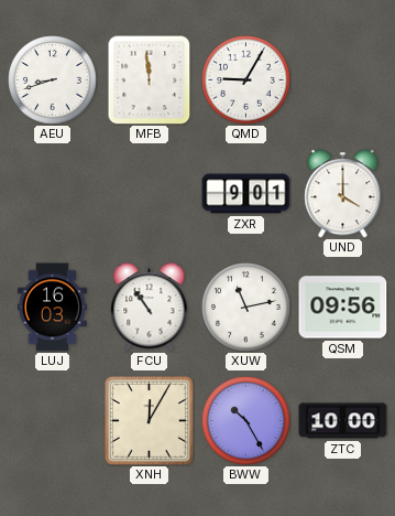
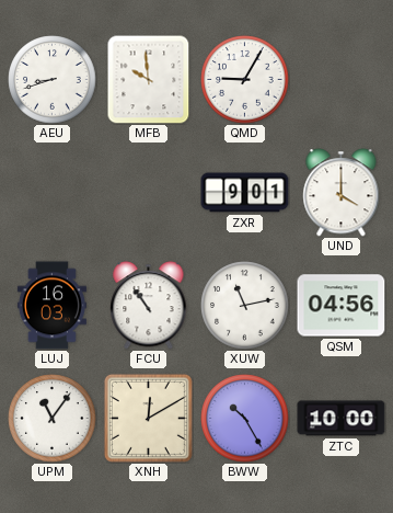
MFB: 11:59 -> 9:59 (149, 79)
QSM: 09:56 -> 04:56 (342, 306)
UPM: none -> 11:06 (53, 419)
XNH: 12:05 -> 12:10 (148, 418)
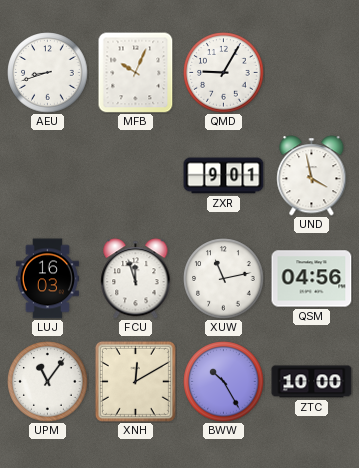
MFB: 9:59 -> 10:04 (136, 72)
UND: 4:00 -> 3:58 (312, 176)
FCU: 10:54 -> 11:57 (136, 279)
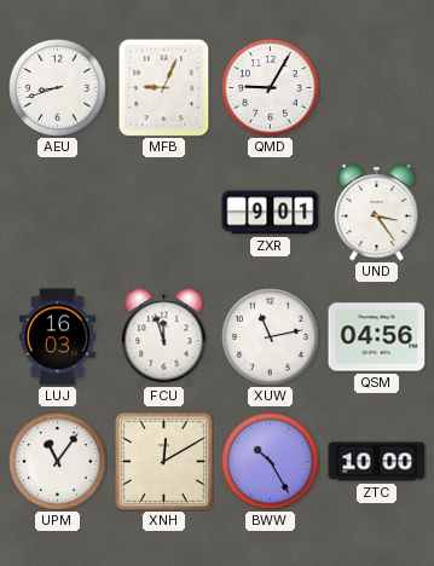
MFB: 10:04 -> 9:04 (164, 87)
UND: 3:58 -> 3:24 (377, 213)
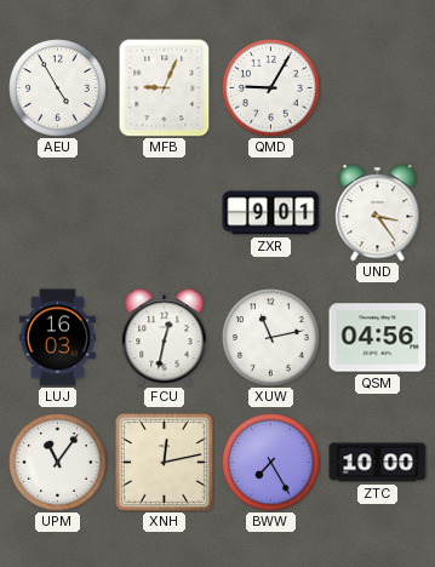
AEU: 8:42 -> 4:55 (58, 88)
FCU: 11:57 -> 12:32 (165, 338)
XNH: 12:10 -> 12:13 (164, 462)
BWW: 10:25 -> 7:25 (271, 463)
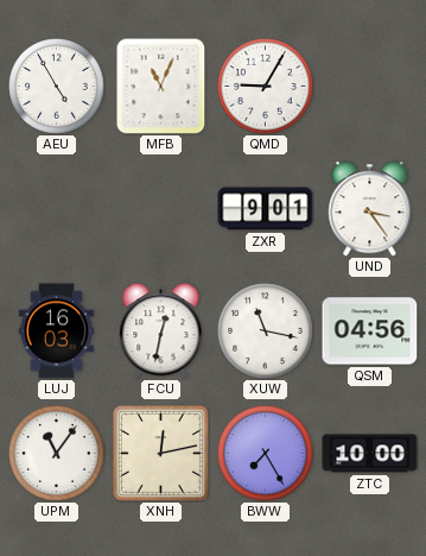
MFB: 9:04 -> 11:04 (161, 86)
XUW: 11:13 -> 11:17 (266, 331)
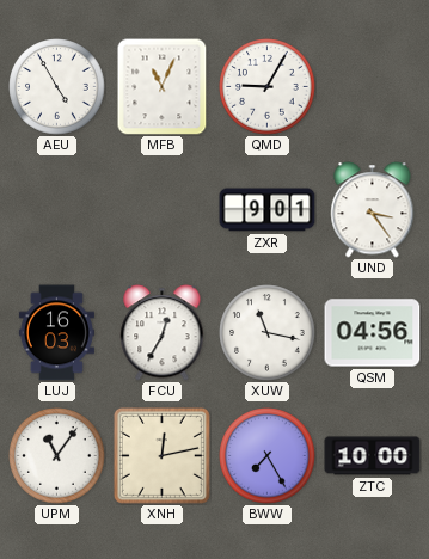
FCU: 12:32 -> 12:35 (163, 333)
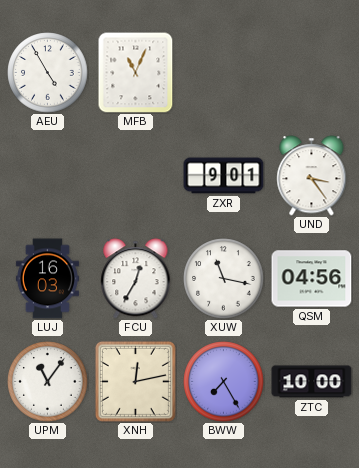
QMD: 9:05 -> none (268, 87)
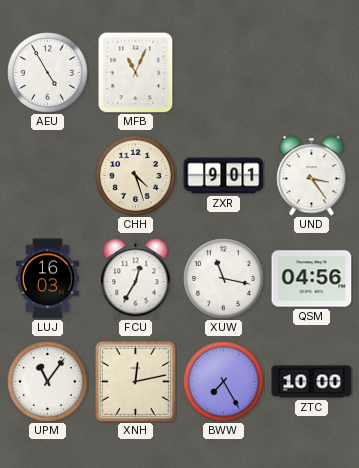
CHH: none -> 4:27 (136, 176)
